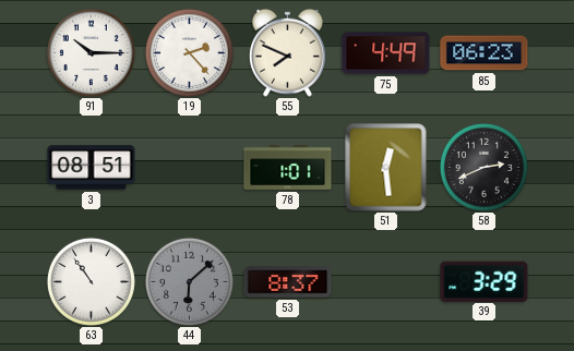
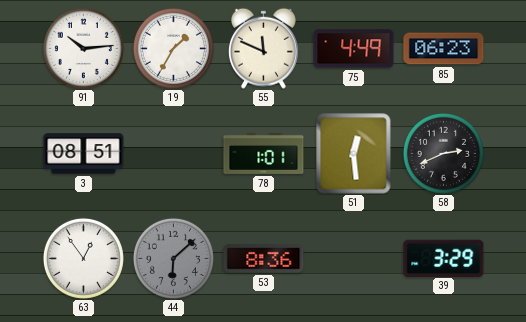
91: 10:15 -> 10:14 (83, 48)
19: 2:23 -> 1:35 (173, 48)
55: 7:49 -> 11:49 (263, 48)
63: 10:54 -> 12:54 (83, 258)
53: 8:37 -> 8:36 (264, 259)
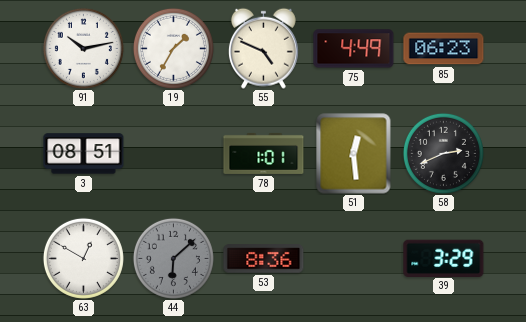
91: 10:14 -> 10:13 (83, 48)
55: 11:49 -> 4:49 (263, 48)
63: 12:54 -> 12:50 (83, 258)
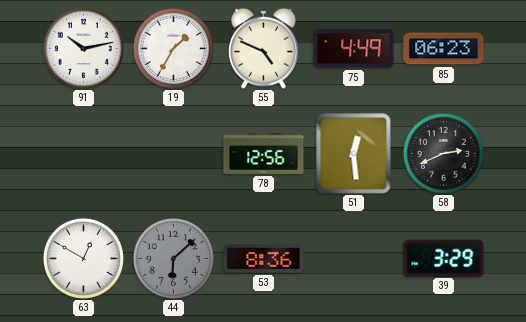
3: 08:51 -> none (84, 154)
78: 1:01 -> 12:56 (264, 153)
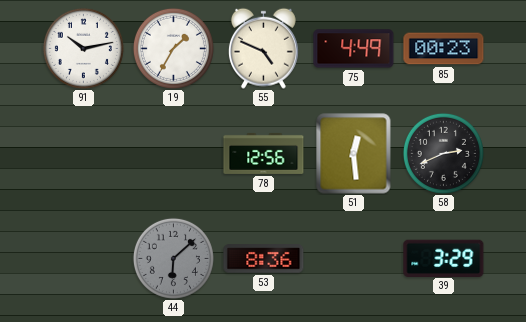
85: 06:23 -> 00:23 (444, 49)
63: 12:50 -> none (83, 258)
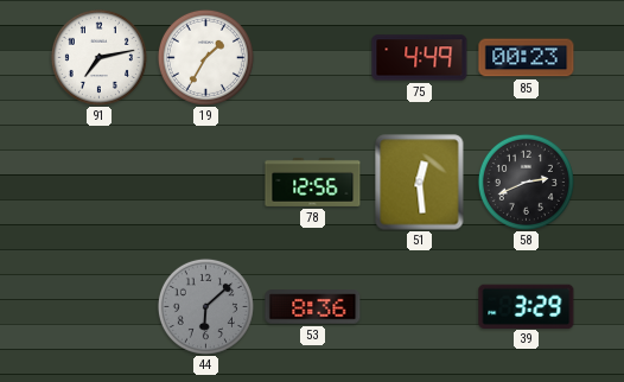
91: 10:13 -> 7:13 (98, 57)
55: 4:49 -> none (263, 48)
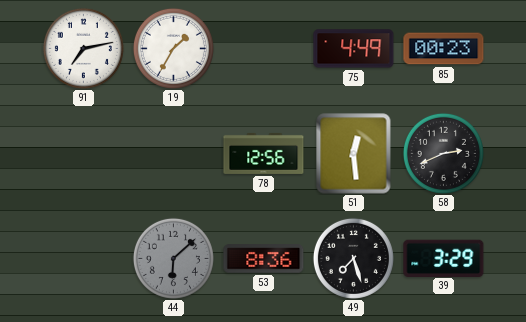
49: none -> 7:27 (353, 258)
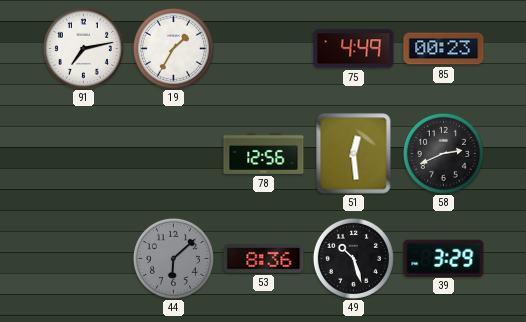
49: 7:27 -> 10:27 (353, 258)
